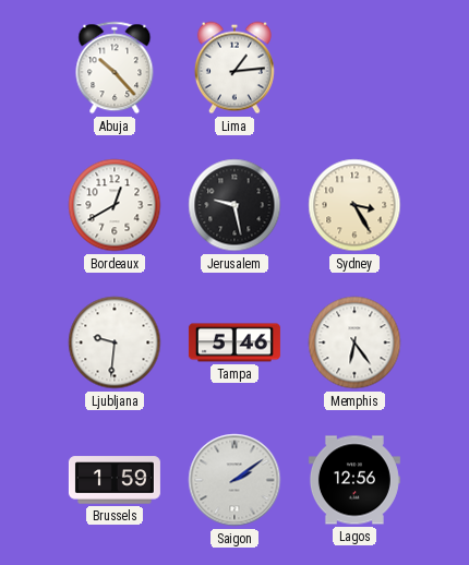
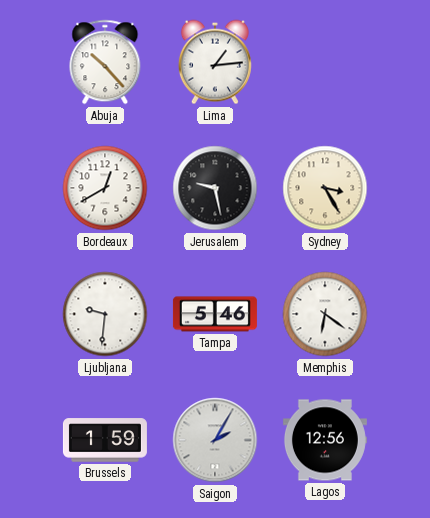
Memphis: 6:24 -> 6:21 (325, 314)
Saigon: 2:09 -> 2:05 (215, 440)
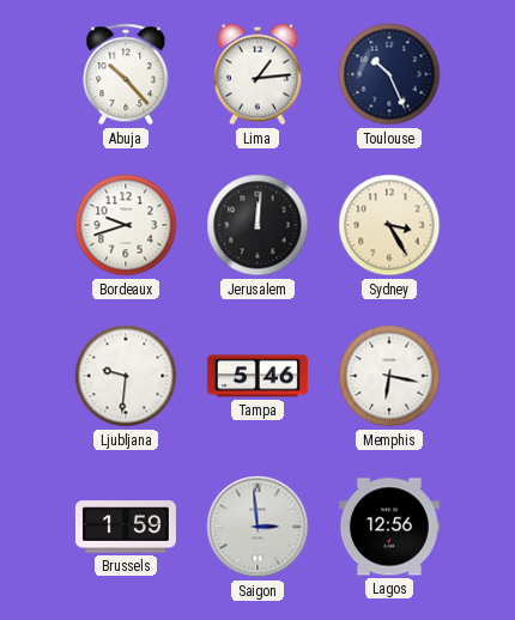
Toulouse: none -> 10:26 (389, 74)
Bordeaux: 12:40 -> 9:42 (126, 225)
Jerusalem: 9:28 -> 12:01 (257, 225)
Memphis: 6:21 -> 6:17 (389, 376)
Saigon: 2:05 -> 2:59 (257, 527)
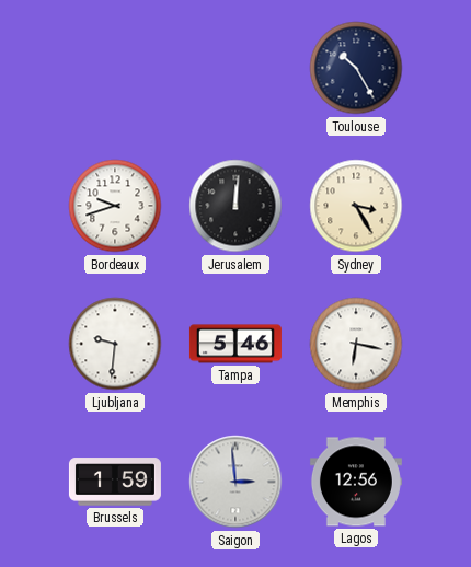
Abuja: 10:23 -> none (126, 74)
Lima: 1:14 -> none (257, 74)
Toulouse: 10:26 -> 10:25 (356, 68)
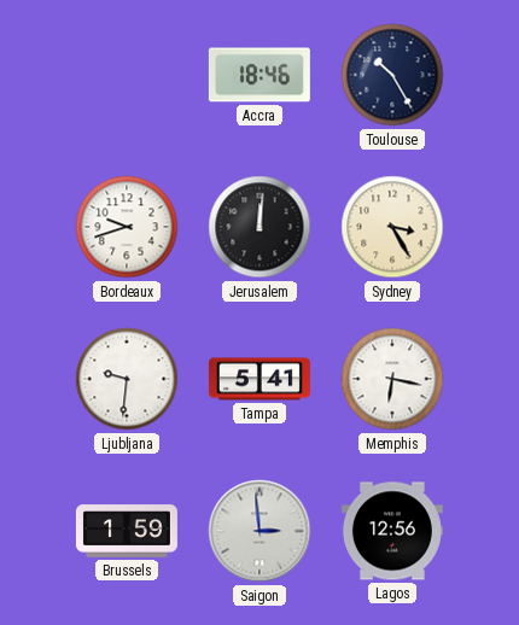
Accra: none -> 18:46 (259, 75)
Tampa: 5:46 -> 5:41 (259, 379)
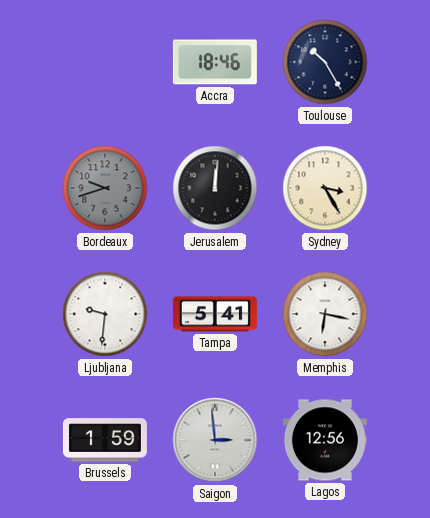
Bordeaux dial: white -> grey (105, 188)
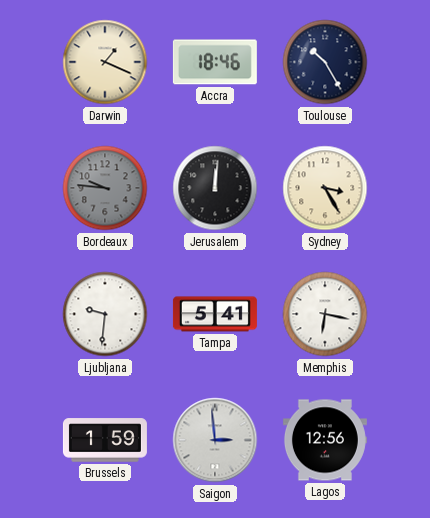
Darwin: none -> 1:19 (105, 62)
Bordeaux: 9:42 -> 9:46 (105, 188)
